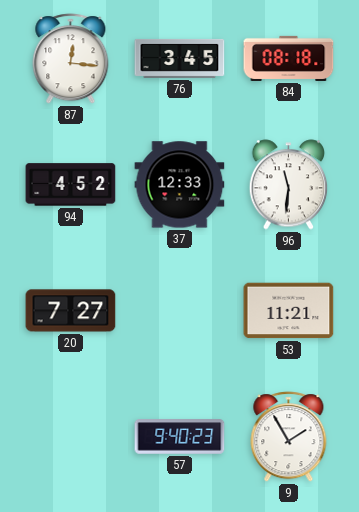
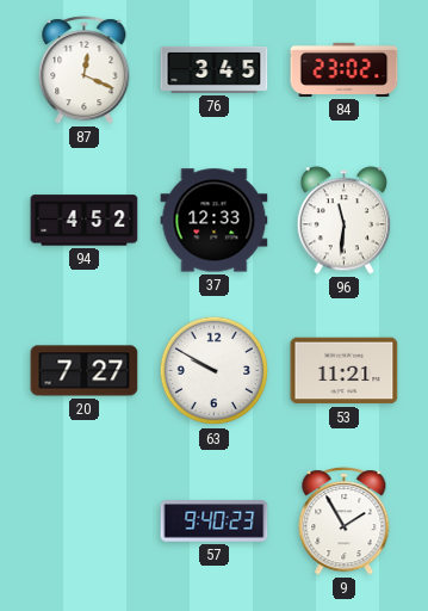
87: 12:16 -> 12:19 (85, 70)
84: 08:18 -> 23:02 (345, 69)
63: none -> 9:50 (215, 371)
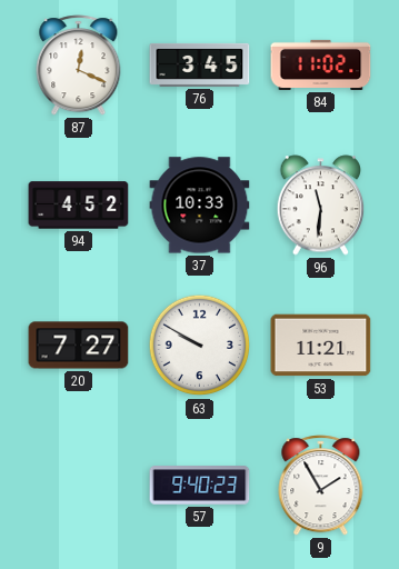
84: 23:02 -> 11:02 (321, 64)
37: 12:33 -> 10:33 (200, 206)
